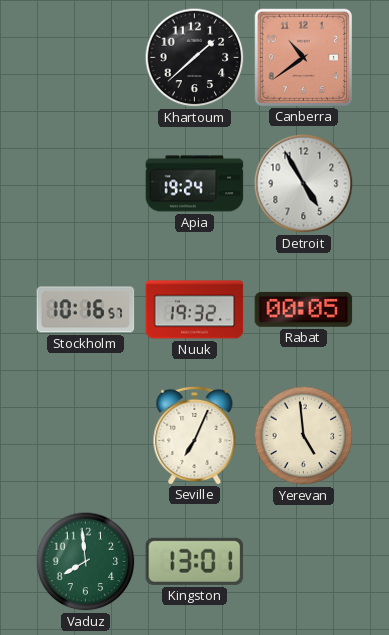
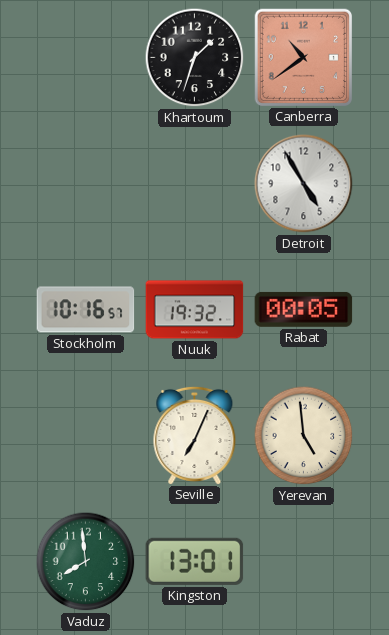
Khartoum: 1:38 -> 1:33 (195, 58)
Apia: 19:24 -> none (195, 184)
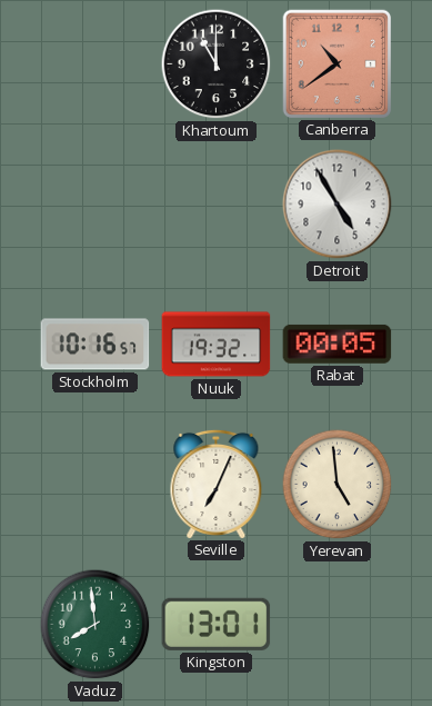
Khartoum: 1:33 -> 11:00 (217, 64)
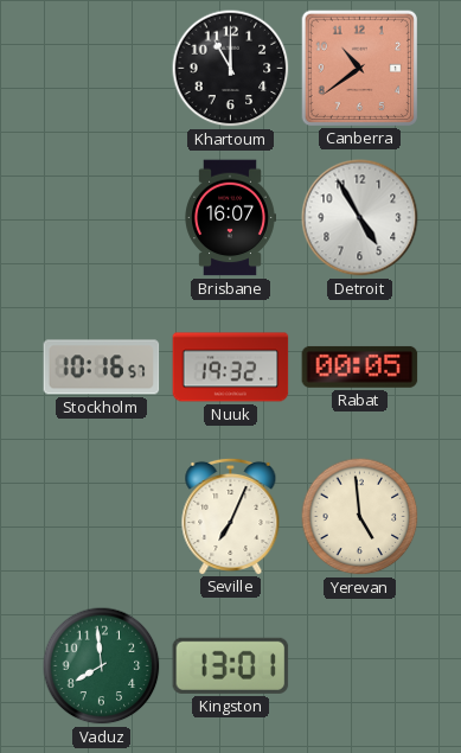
Brisbane: none -> 16:07 (230, 218)
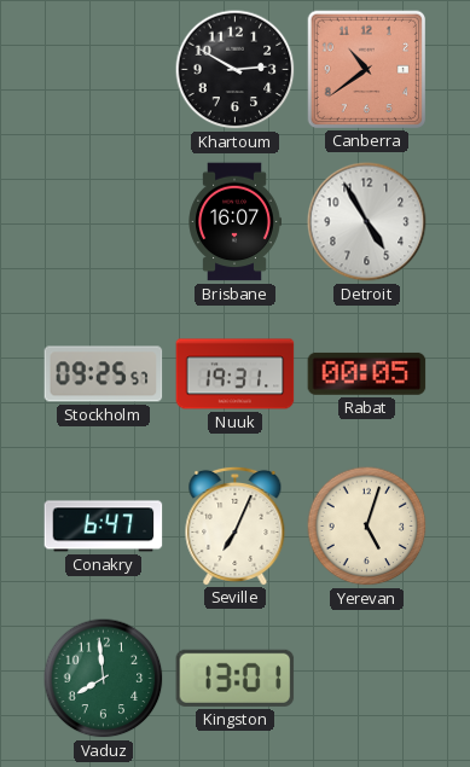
Khartoum: 11:00 -> 2:50 (236, 70)
Stockholm: 10:16 -> 09:25 (104, 374)
Nuuk: 19:32 -> 19:31 (236, 374)
Conakry: none -> 6:47 (104, 527)
Yerevan: 4:59 -> 5:03 (367, 527)
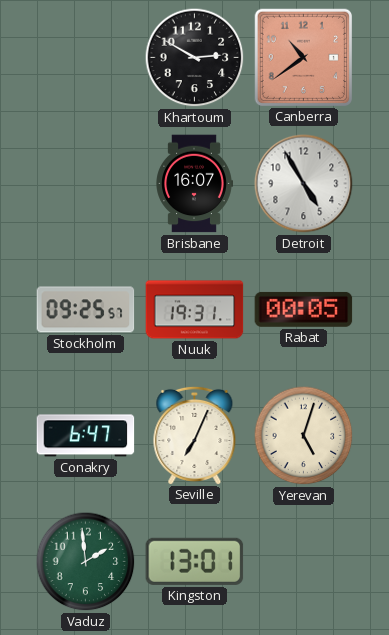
Vaduz: 7:59 -> 1:59 (86, 562)
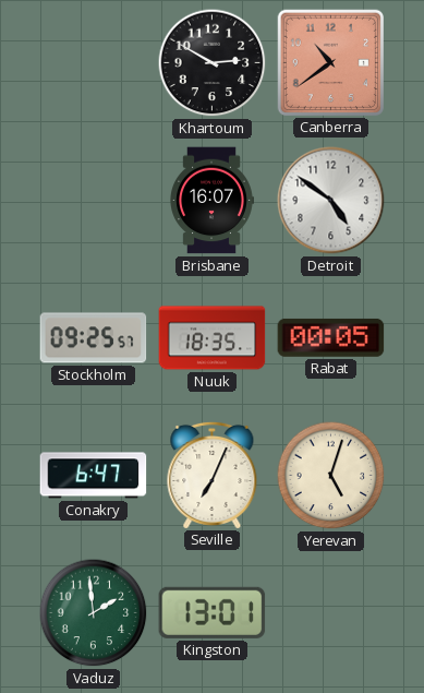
Detroit: 4:55 -> 4:51 (331, 201)
Nuuk: 19:31 -> 18:35 (213, 338)
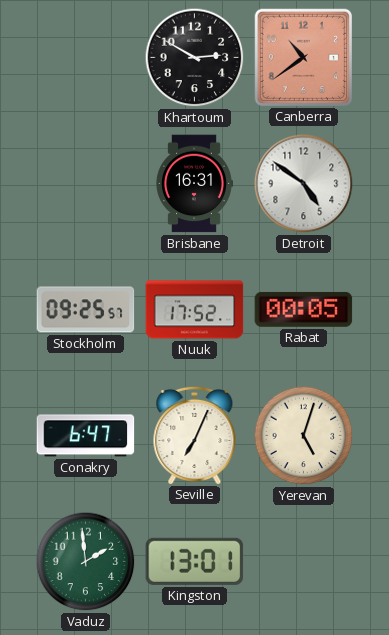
Brisbane: 16:07 -> 16:31 (194, 184)
Nuuk: 18:35 -> 17:52 (195, 310)
